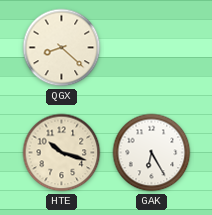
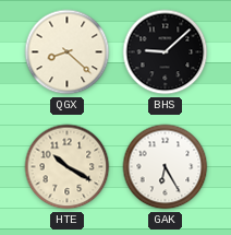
BHS: none -> 9:08 (166, 52)
HTE: 10:18 -> 10:20 (68, 167)
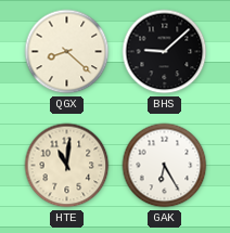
HTE: 10:20 -> 11:01 (67, 166)
